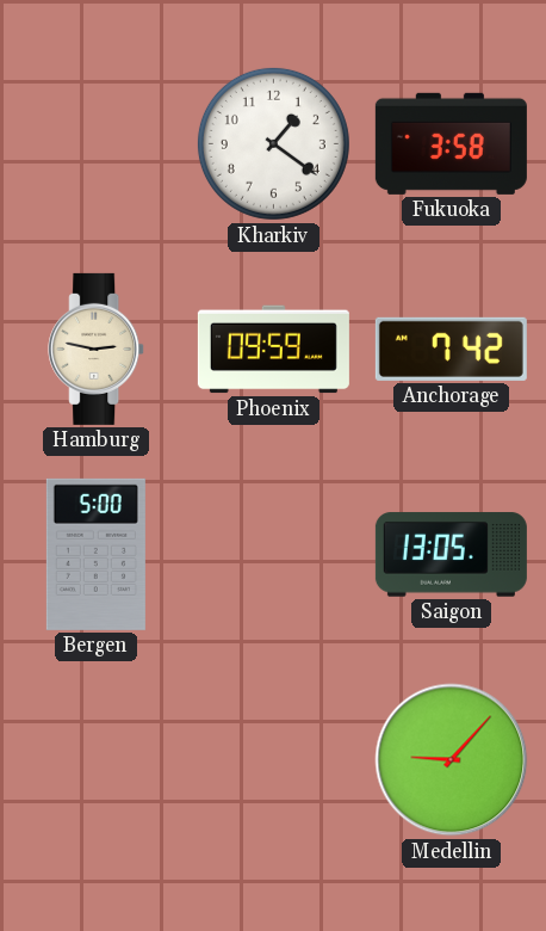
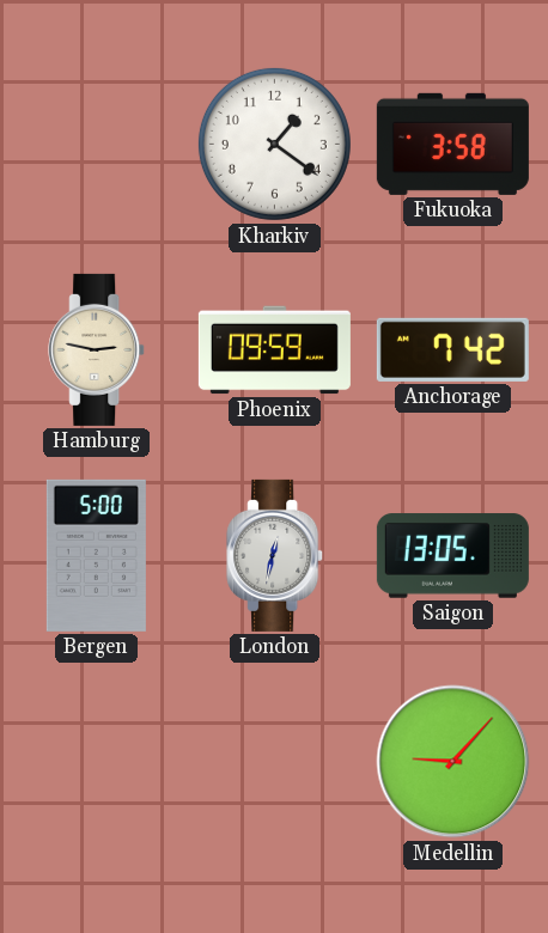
London: none -> 12:32 (275, 555)
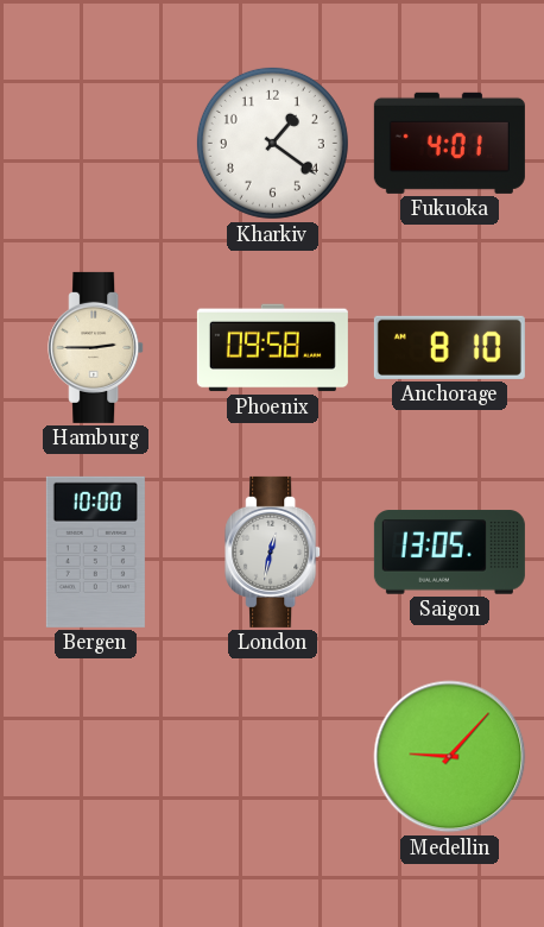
Fukuoka: 3:58 -> 4:01 (449, 143)
Hamburg: 2:47 -> 2:45 (96, 347)
Phoenix: 09:59 -> 09:58 (272, 348)
Anchorage: 7:42 -> 8:10 (449, 347)
Bergen: 5:00 -> 10:00 (95, 551)
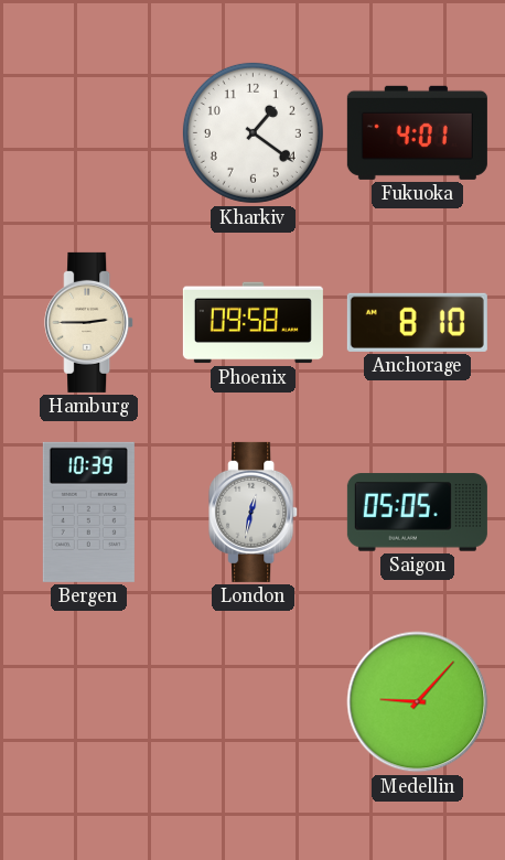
Bergen: 10:00 -> 10:39 (88, 512)
Saigon: 13:05 -> 05:05 (417, 513)
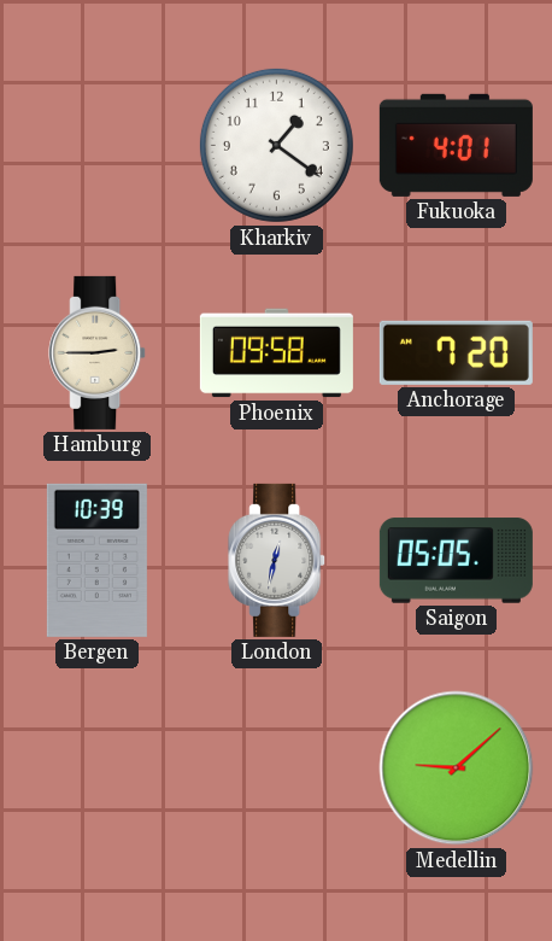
Anchorage: 8:10 -> 7:20 (456, 352)
Medellin: 9:07 -> 9:08 (457, 768)
